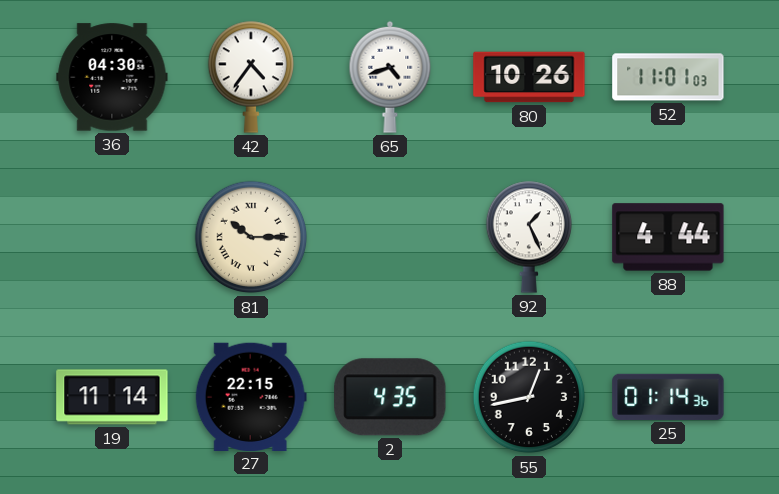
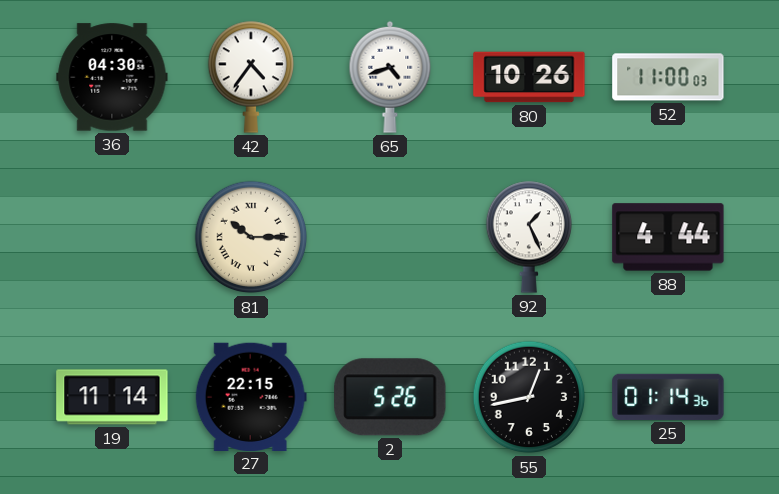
52: 11:01 -> 11:00 (668, 77)
2: 4:35 -> 5:26 (390, 397)
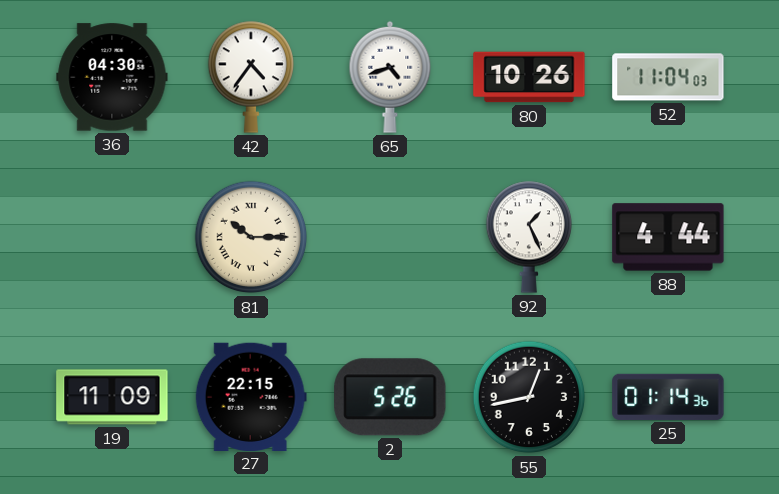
52: 11:00 -> 11:04 (668, 77)
19: 11:14 -> 11:09 (112, 397)
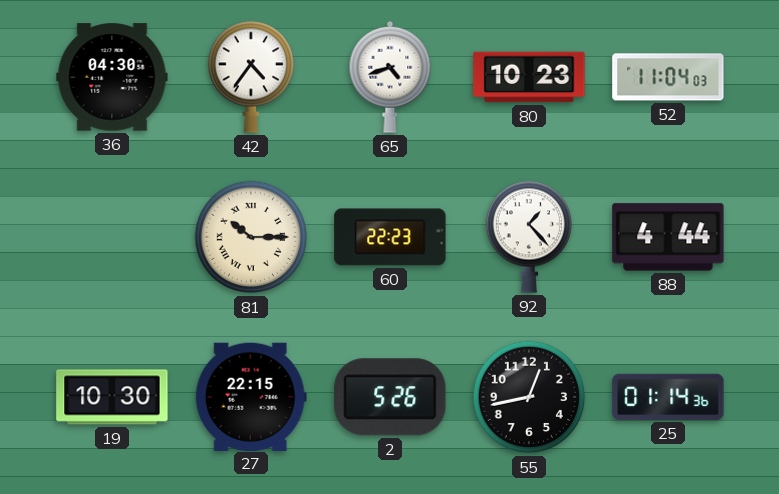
80: 10:26 -> 10:23 (529, 77)
60: none -> 22:23 (390, 237)
92: 1:26 -> 1:23 (528, 237)
19: 11:09 -> 10:30 (112, 397)
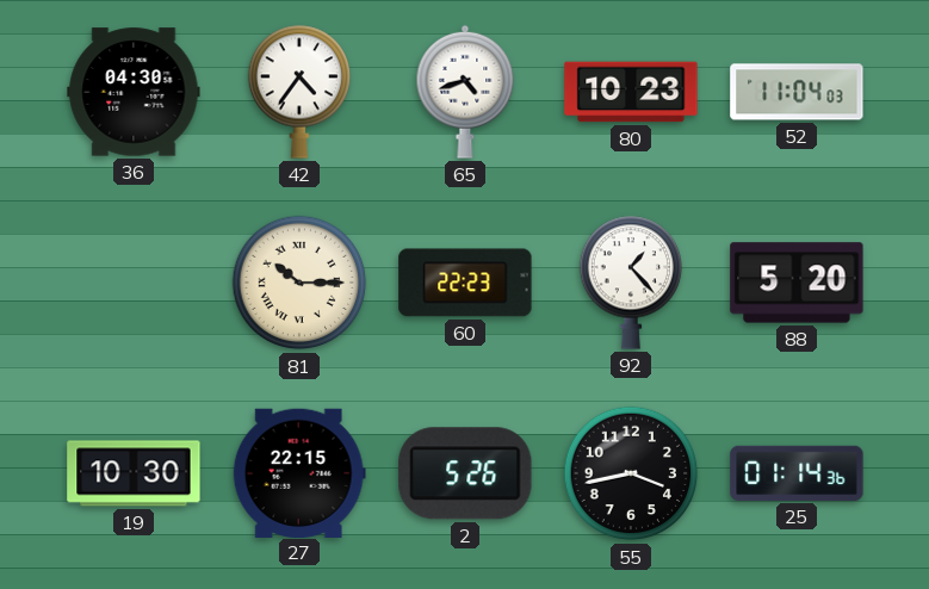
88: 4:44 -> 5:20 (797, 283)
55: 12:43 -> 3:43 (631, 473)
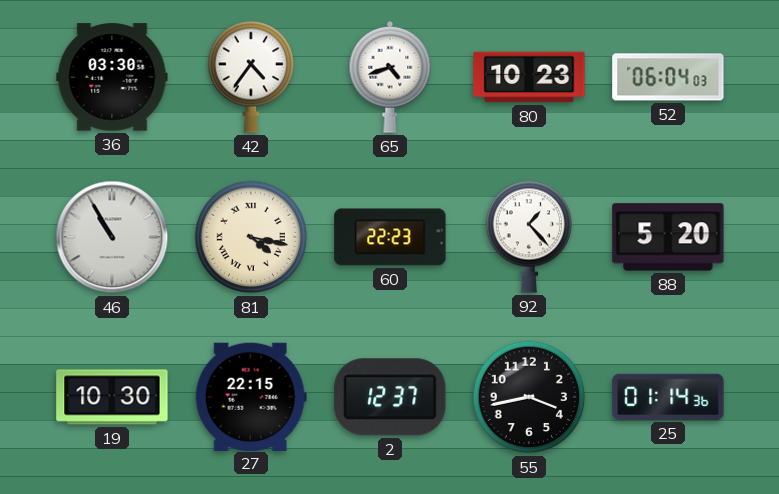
36: 04:30 -> 03:30 (112, 77)
52: 11:04 -> 06:04 (668, 77)
46: none -> 10:55 (112, 237)
81: 10:15 -> 4:17 (251, 237)
2: 5:26 -> 12:37 (390, 397)
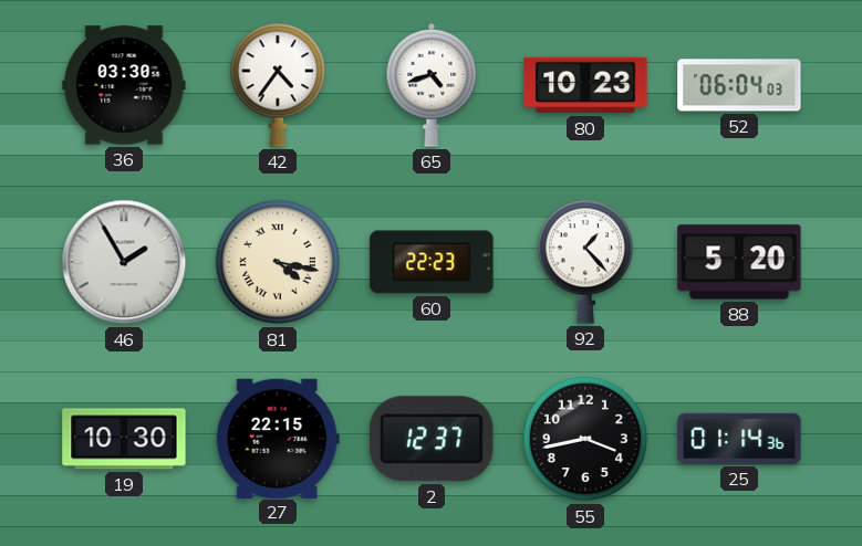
46: 10:55 -> 1:55 (124, 262)
